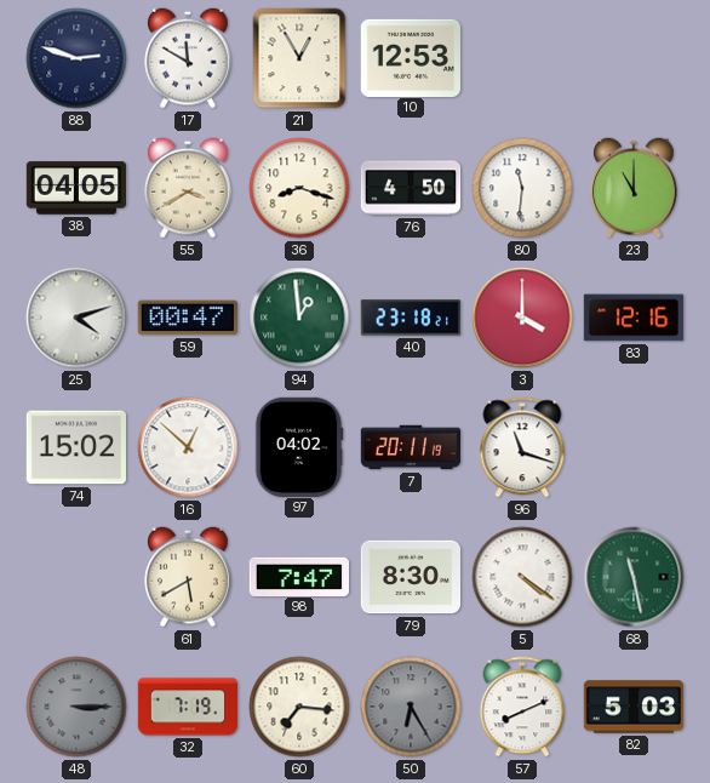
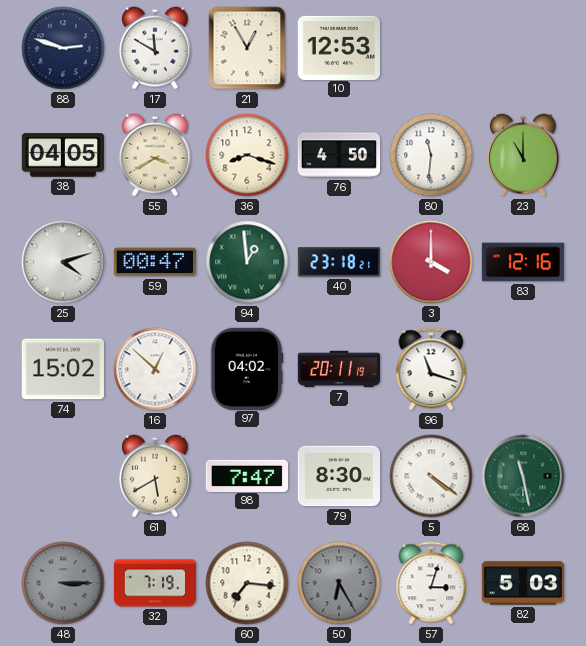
57: 8:11 -> 3:03 (431, 583)
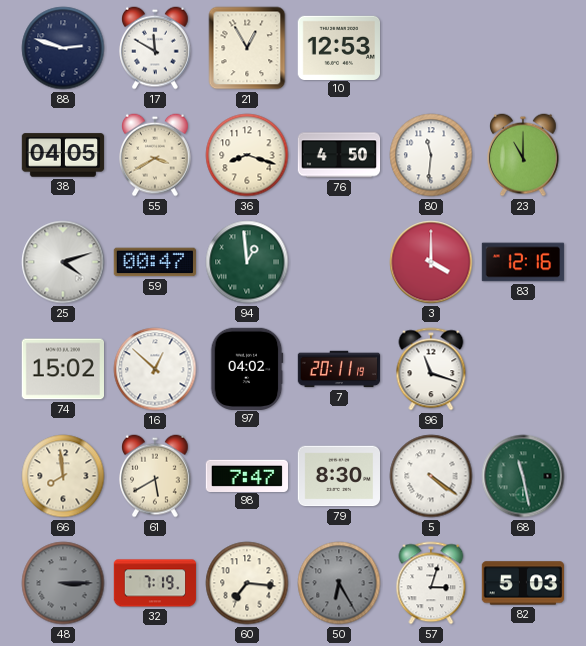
40: 23:18 -> none (339, 262)
66: none -> 7:59 (63, 476)
